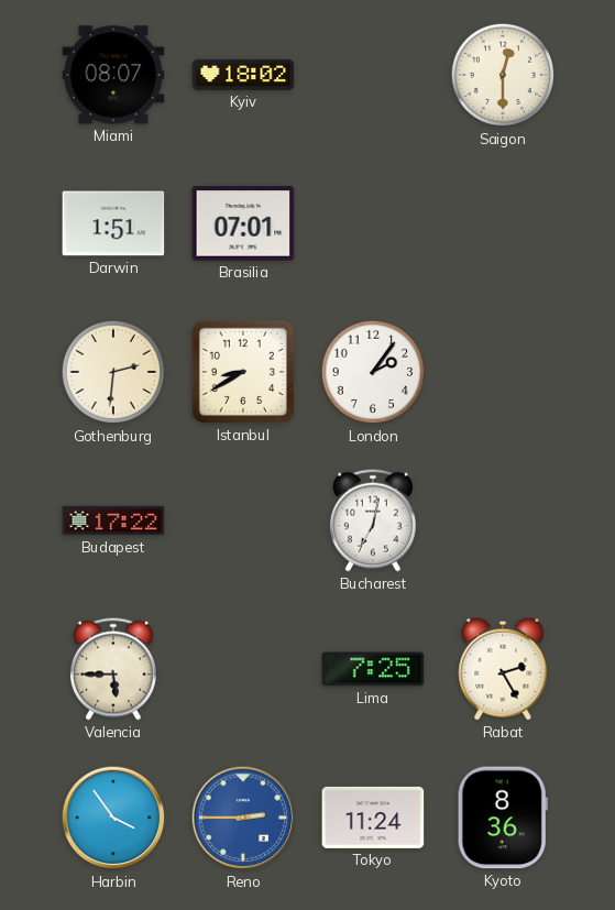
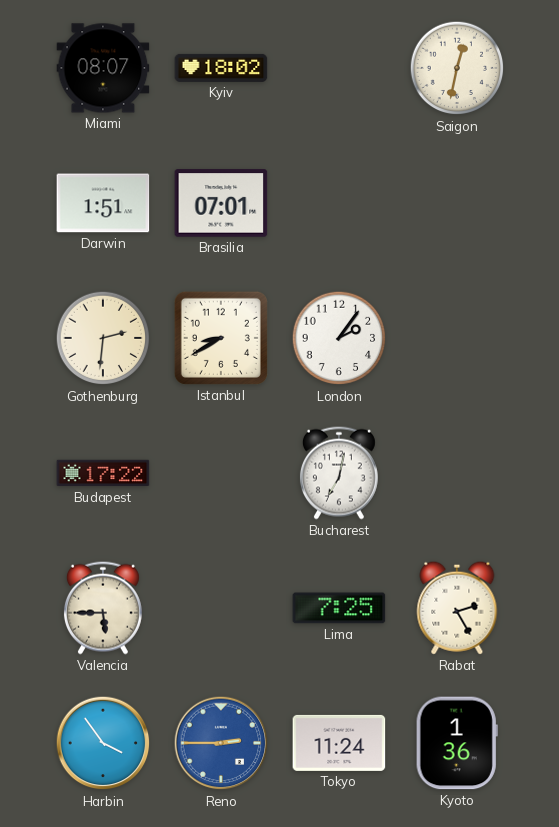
Saigon: 12:30 -> 12:32 (457, 68)
Kyoto: 8:36 -> 1:36 (457, 743)
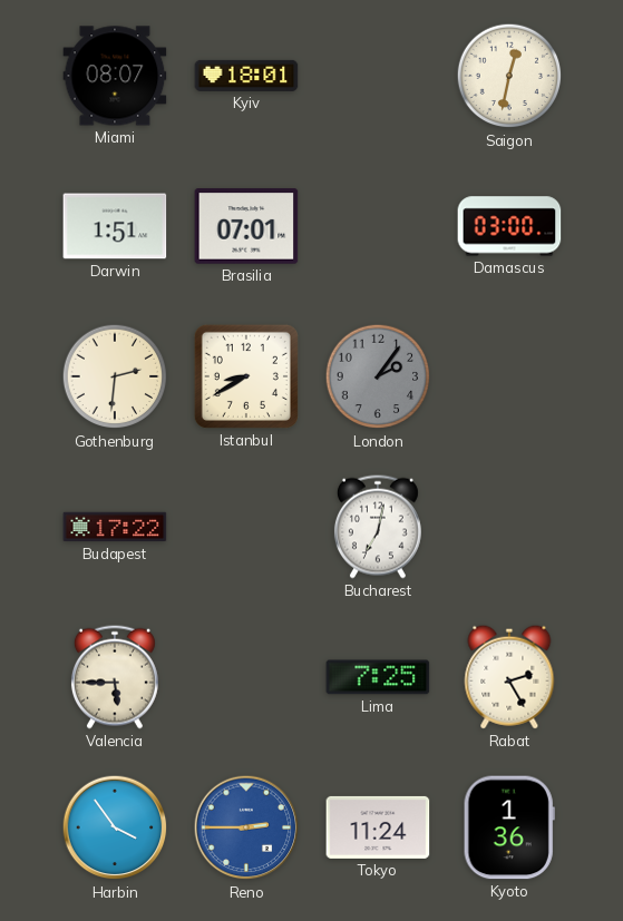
Kyiv: 18:02 -> 18:01 (246, 76)
Damascus: none -> 03:00 (509, 226)
London dial: white -> grey (378, 376)
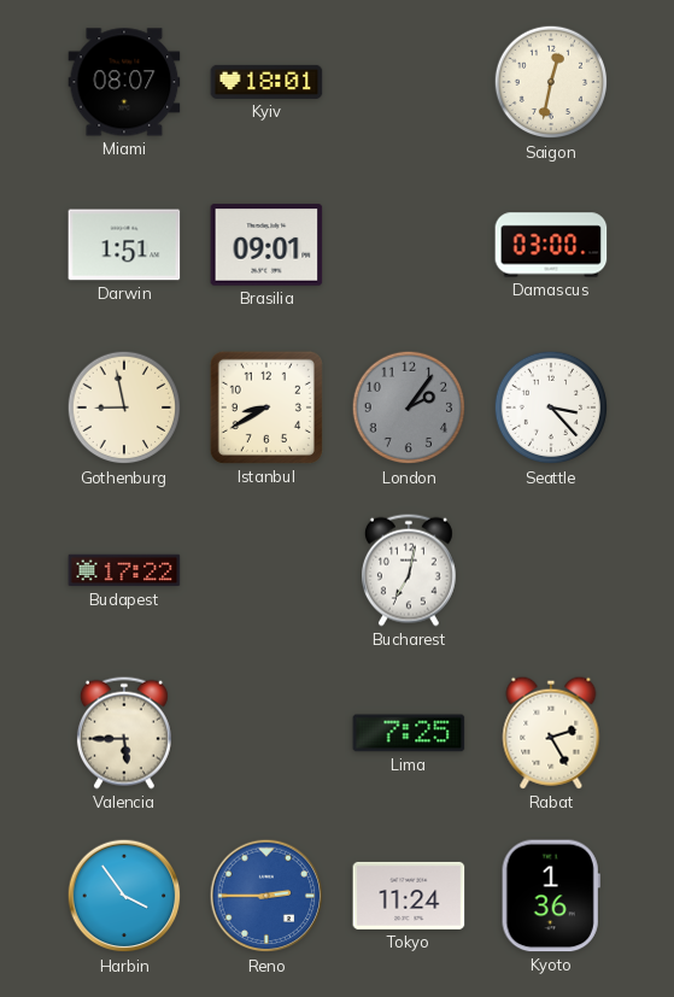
Brasilia: 07:01 -> 09:01 (266, 245)
Gothenburg: 2:31 -> 8:58 (124, 407)
Seattle: none -> 3:23 (551, 407)
